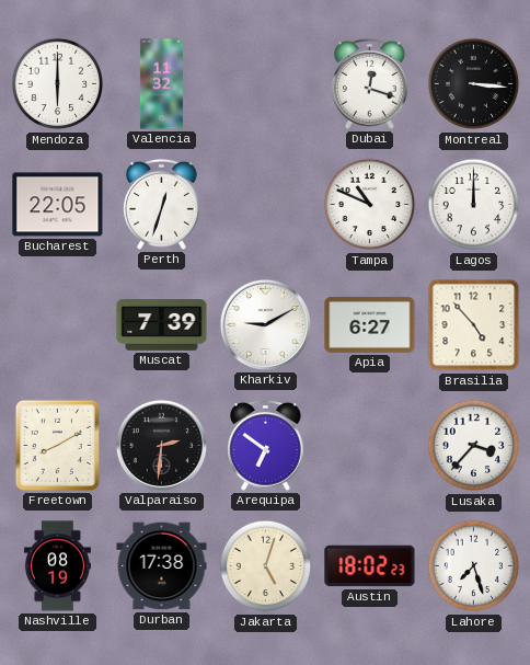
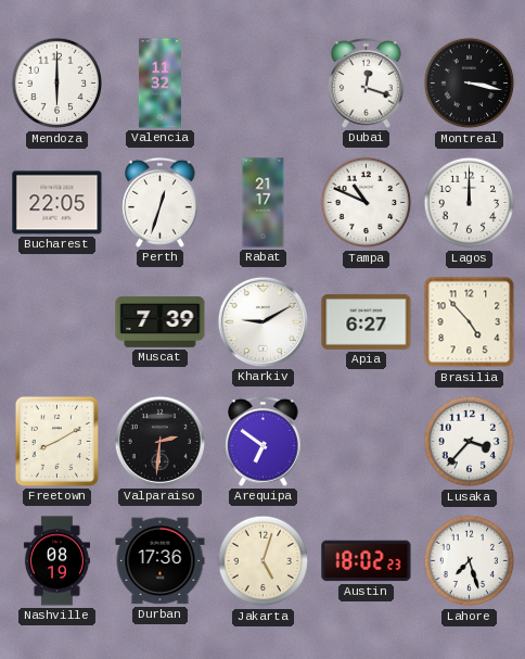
Montreal: 3:16 -> 3:17 (470, 84)
Rabat: none -> 21:17 (264, 203)
Durban: 17:38 -> 17:36 (161, 561)
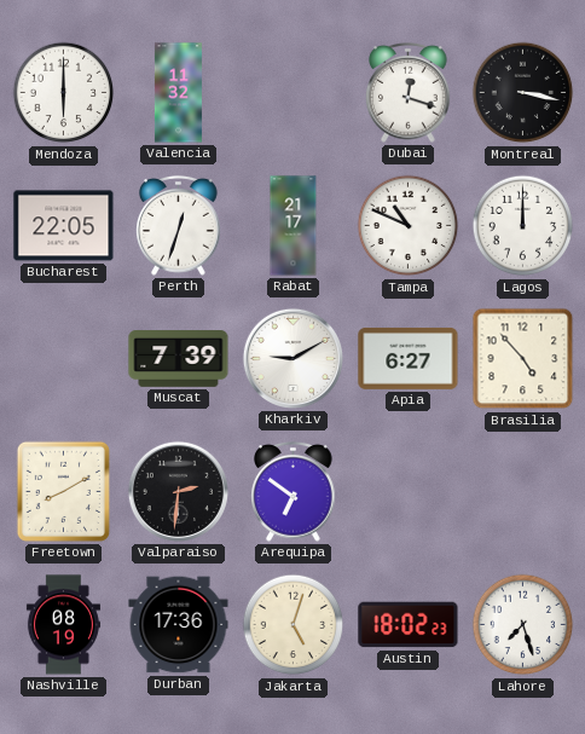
Lusaka: 3:37 -> none (470, 442)
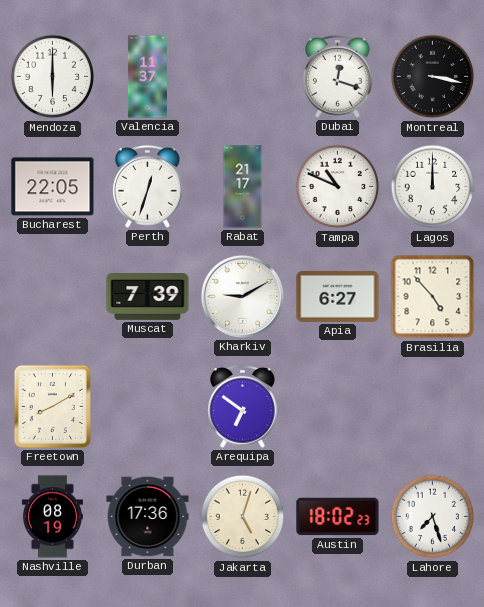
Valencia: 11:32 -> 11:37 (147, 77)
Valparaiso: 2:31 -> none (178, 491)
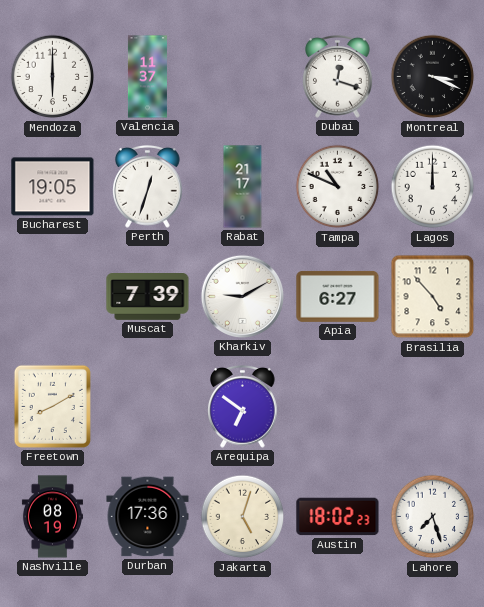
Montreal: 3:17 -> 3:19 (433, 77)
Bucharest: 22:05 -> 19:05 (53, 187)
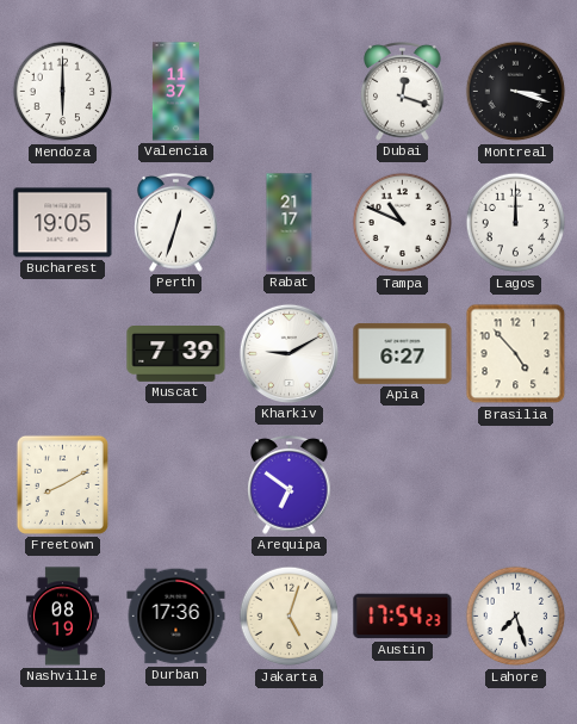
Montreal: 3:19 -> 3:18 (516, 92)
Austin: 18:02 -> 17:54 (403, 617)
